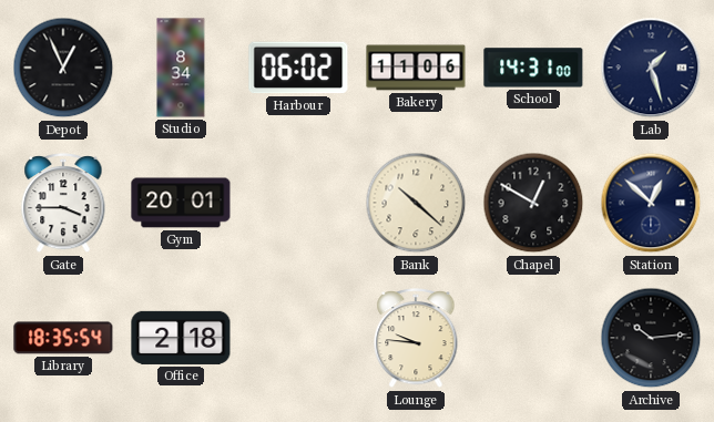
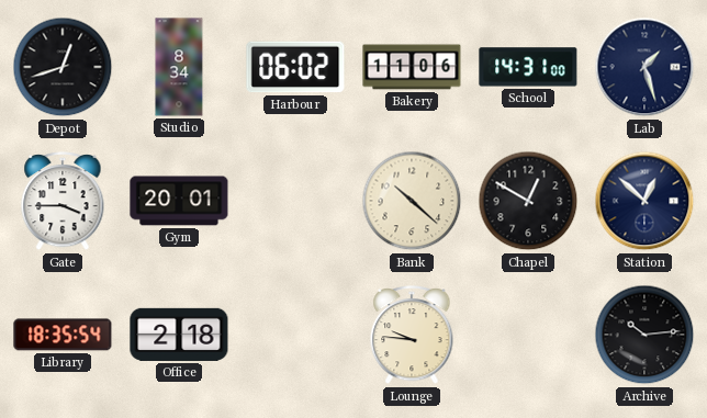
Depot: 12:56 -> 12:42 (63, 67)
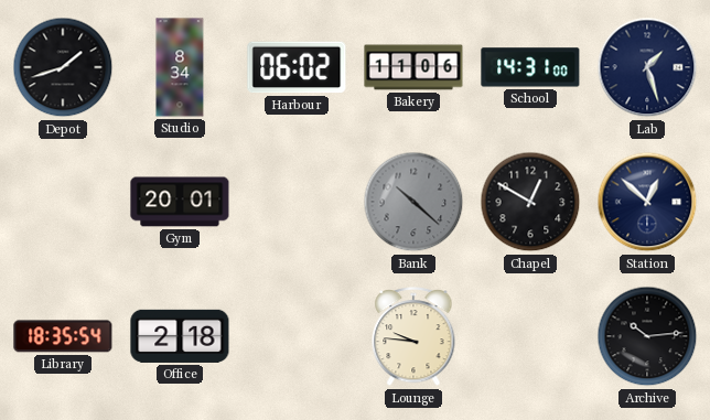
Depot: 12:42 -> 1:42 (63, 67)
Gate: 3:45 -> none (63, 202)
Bank dial: cream -> grey (413, 202)
